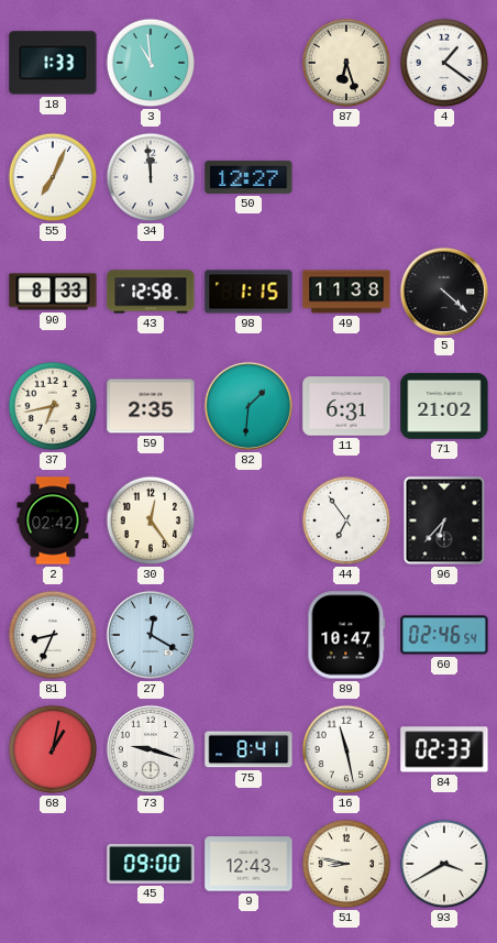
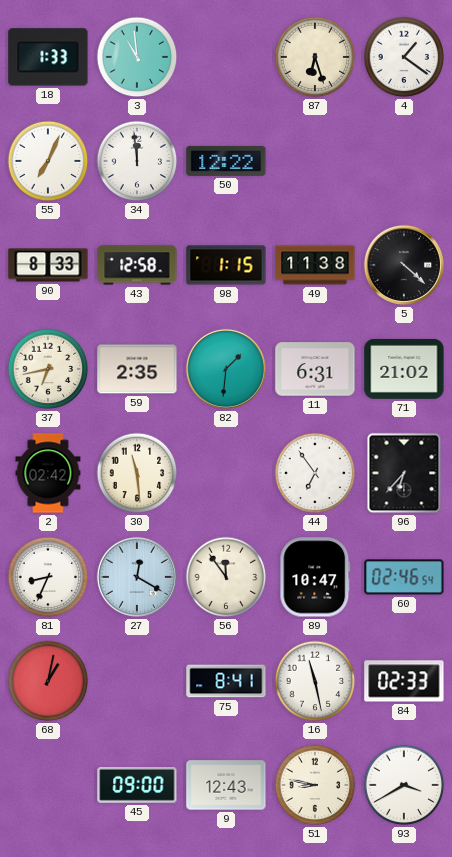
50: 12:27 -> 12:22 (226, 161)
30: 12:24 -> 11:29 (137, 473)
56: none -> 11:54 (226, 577)
73: 9:18 -> none (151, 749)
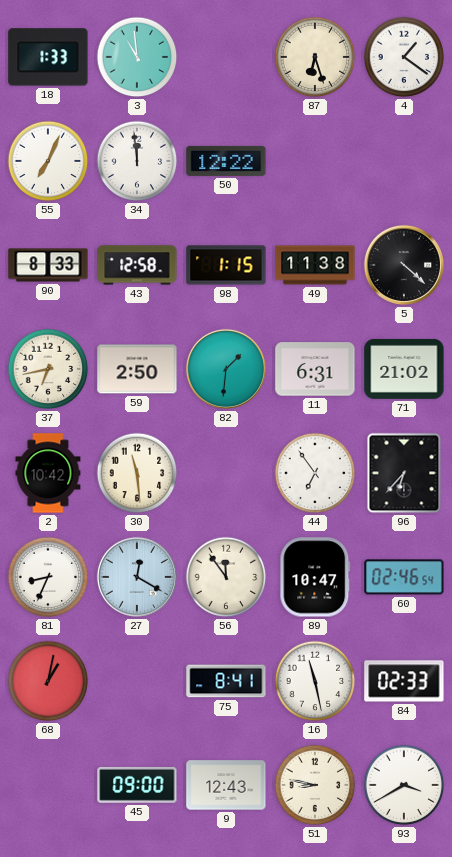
59: 2:35 -> 2:50 (137, 369)
2: 02:42 -> 10:42 (48, 473)
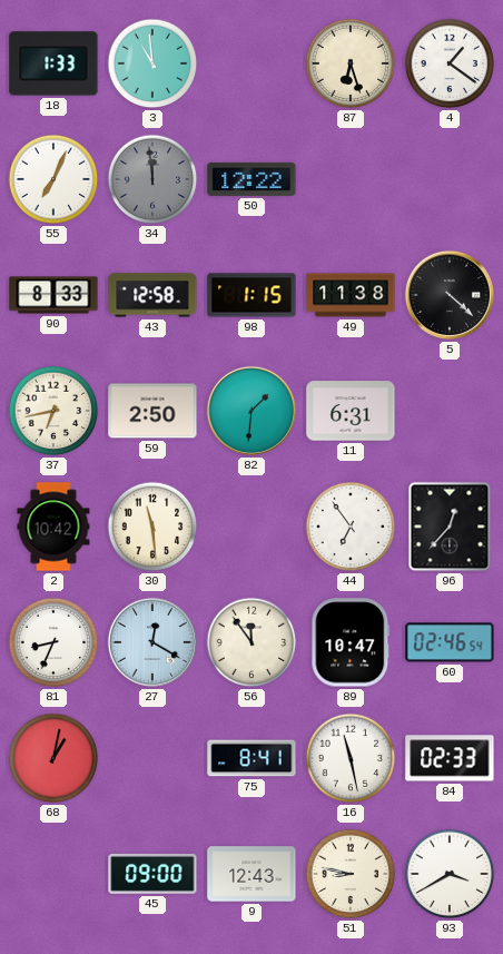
34 dial: white -> grey (152, 179)
71: 21:02 -> none (404, 369)
96: 6:37 -> 12:37 (450, 527)
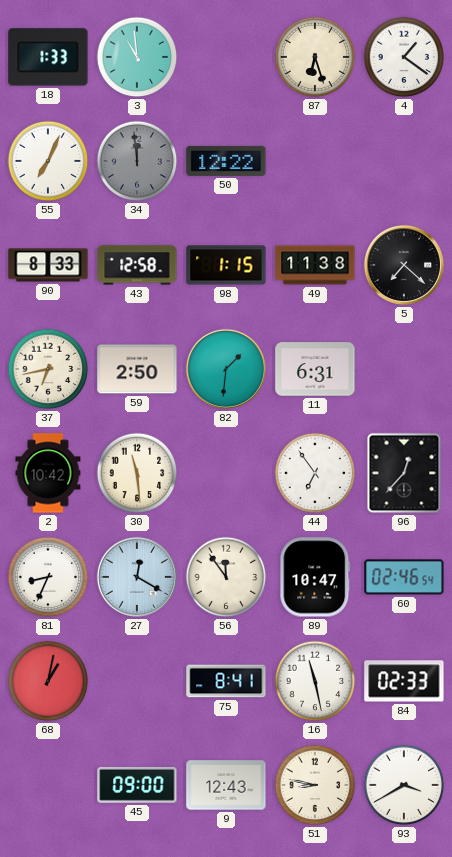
5: 4:22 -> 7:22 (404, 265)
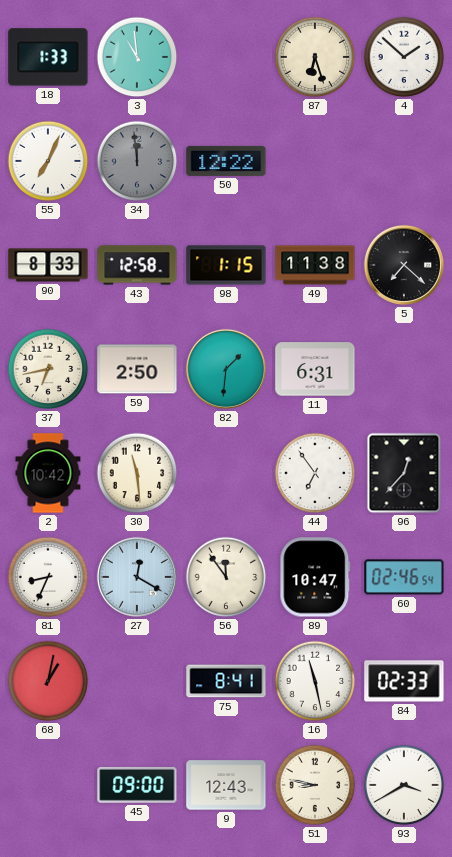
4: 1:21 -> 1:52 (404, 57)
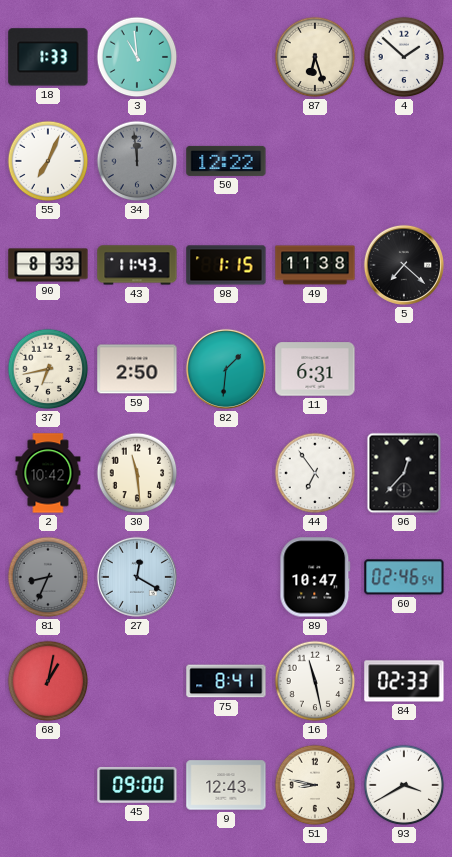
43: 12:58 -> 11:43 (137, 265)
81 dial: white -> grey (48, 577)
56: 11:54 -> none (226, 577)
